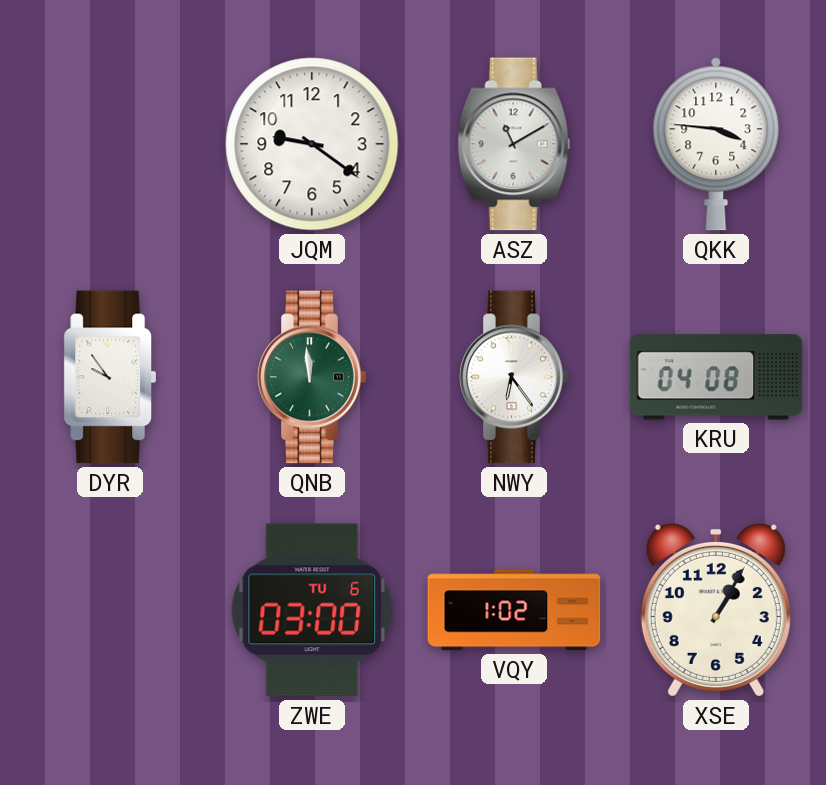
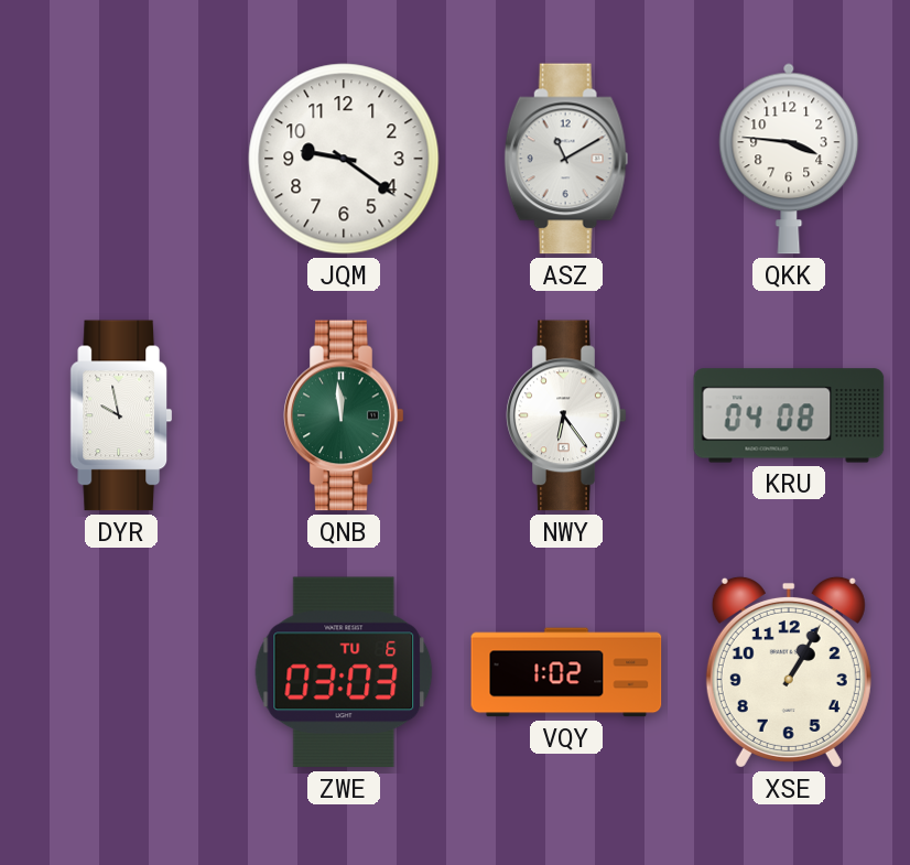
DYR: 9:54 -> 9:58 (121, 415)
ZWE: 03:00 -> 03:03 (344, 672)
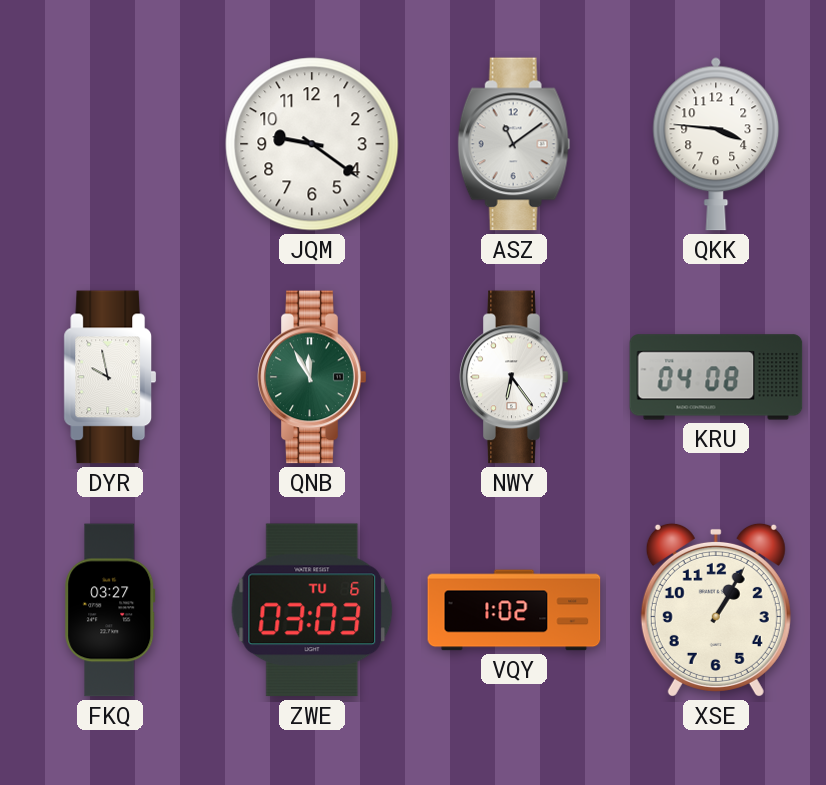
ASZ: 11:10 -> 11:09 (514, 144)
QNB: 11:59 -> 11:55 (312, 377)
FKQ: none -> 03:27 (110, 610)
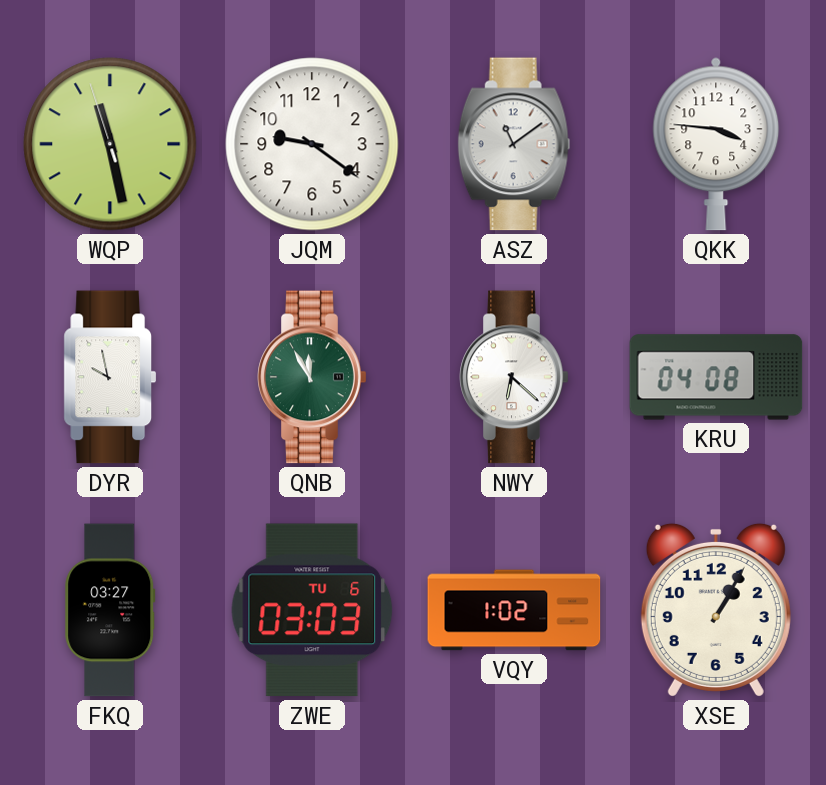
WQP: none -> 11:27 (110, 144)
NWY: 6:24 -> 6:22 (514, 377)
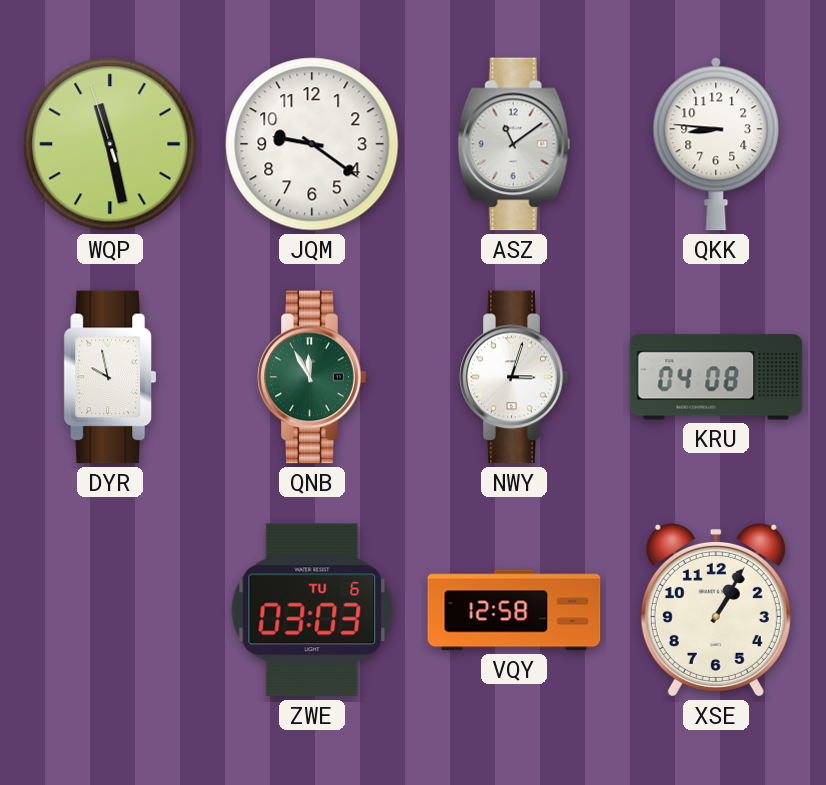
QKK: 3:46 -> 8:46 (716, 144)
NWY: 6:22 -> 3:03 (514, 377)
FKQ: 03:27 -> none (110, 610)
VQY: 1:02 -> 12:58 (514, 610)
